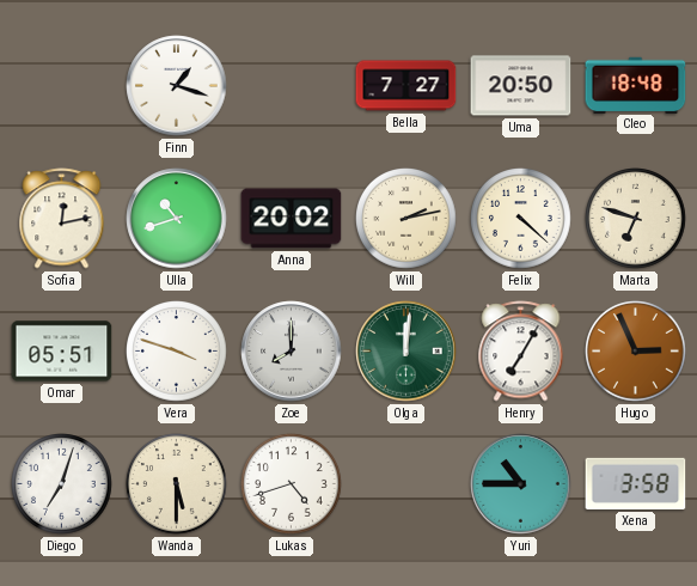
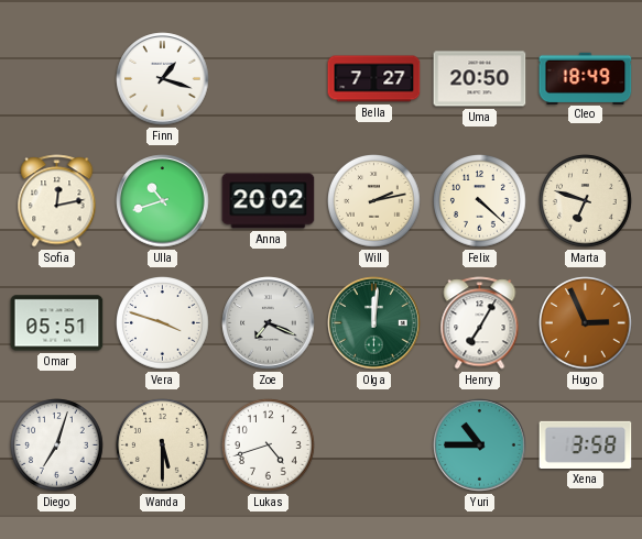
Cleo: 18:48 -> 18:49 (586, 78)
Zoe: 8:00 -> 7:19 (269, 323)
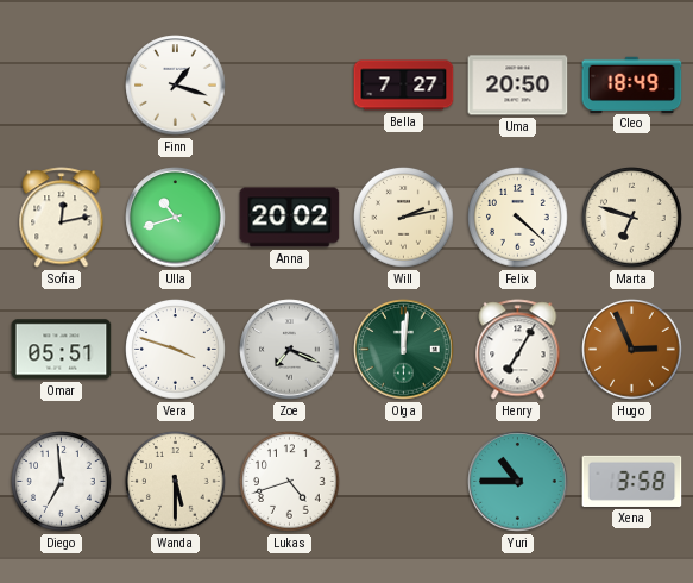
Diego: 7:03 -> 6:59 (62, 482)
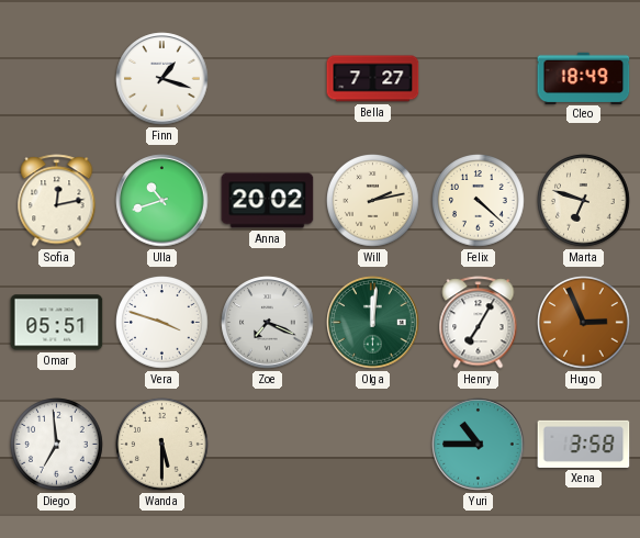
Uma: 20:50 -> none (518, 86)
Lukas: 4:42 -> none (290, 482)
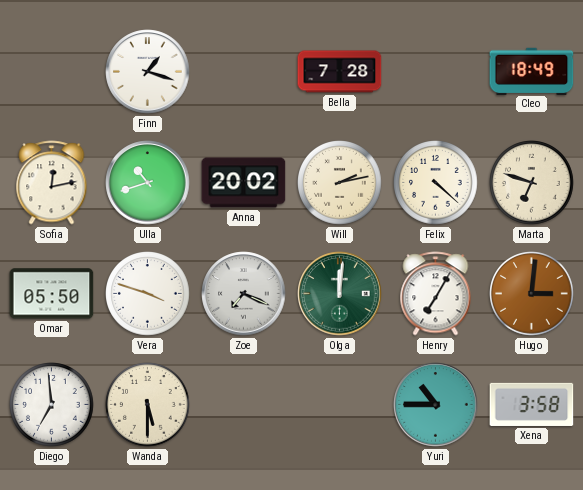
Bella: 7:27 -> 7:28 (340, 72)
Omar: 05:51 -> 05:50 (52, 294)
Hugo: 2:56 -> 3:01 (532, 294)
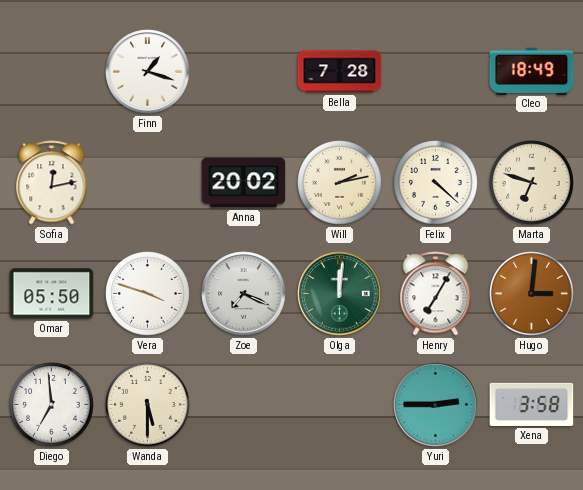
Ulla: 10:42 -> none (148, 183)
Yuri: 10:45 -> 2:45 (436, 405)
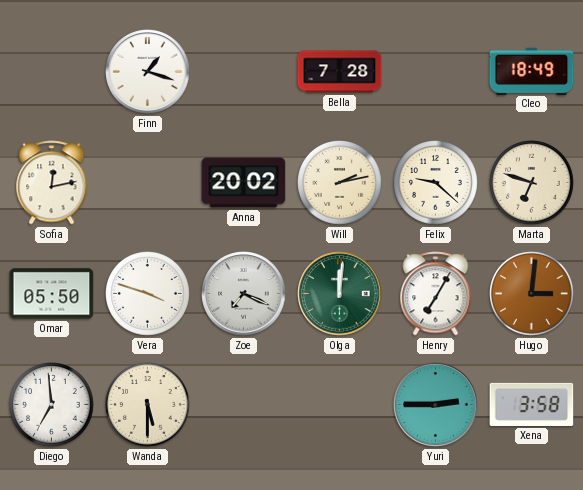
Felix: 4:22 -> 9:22 (436, 183)
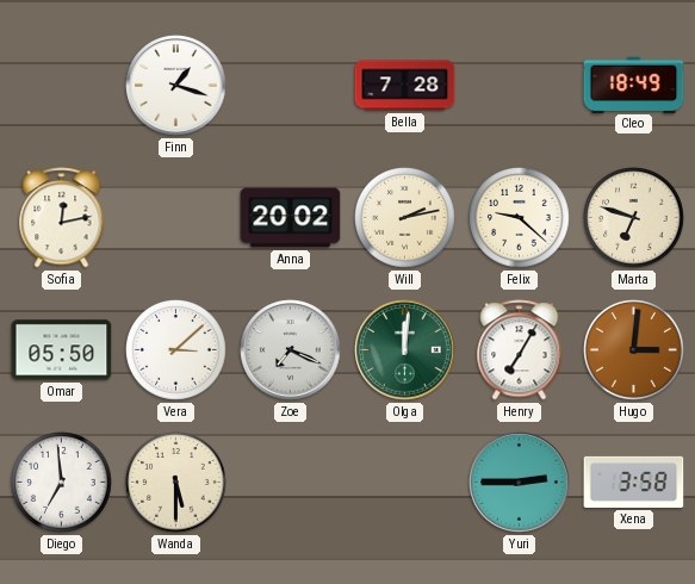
Vera: 3:48 -> 3:08 (176, 350)
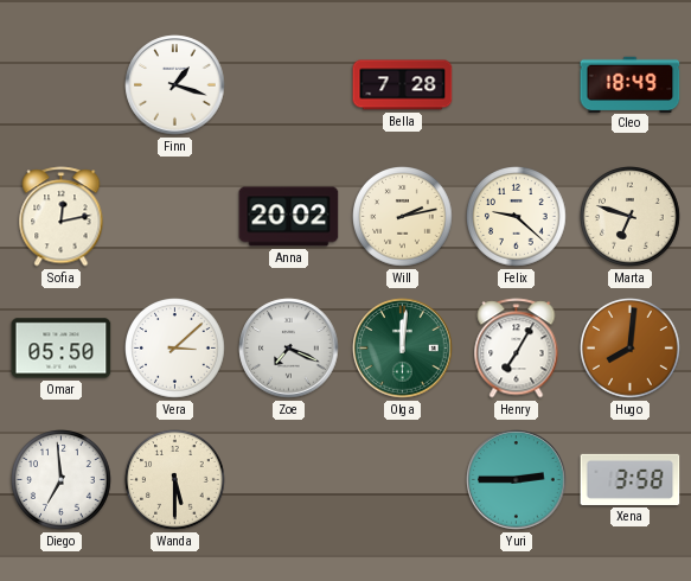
Hugo: 3:01 -> 8:01 (631, 349)
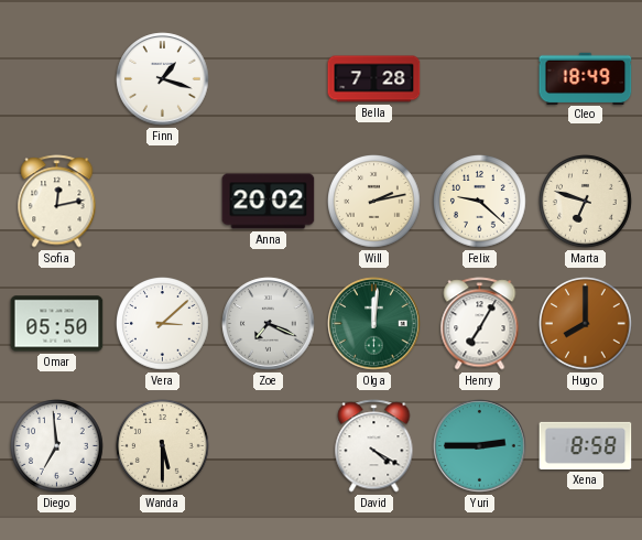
Hugo: 8:01 -> 8:00 (586, 324)
David: none -> 4:20 (374, 446)
Xena: 3:58 -> 8:58 (586, 445)
